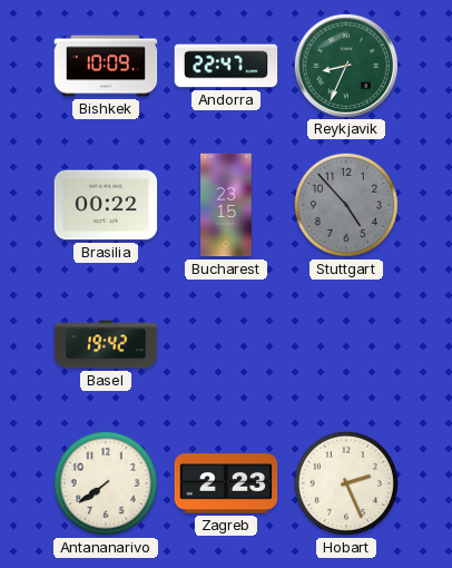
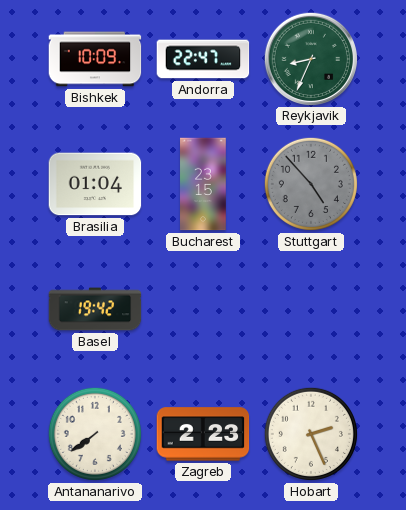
Brasilia: 00:22 -> 01:04 (95, 184)
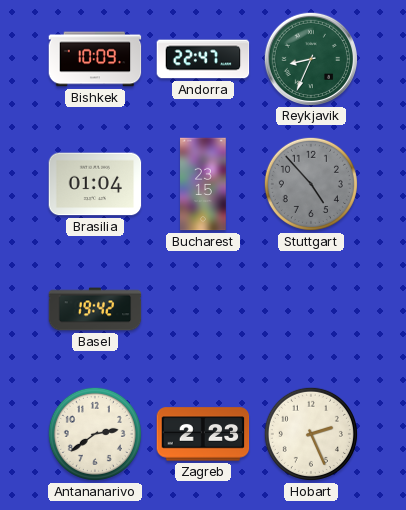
Antananarivo: 7:39 -> 2:39 (95, 434)
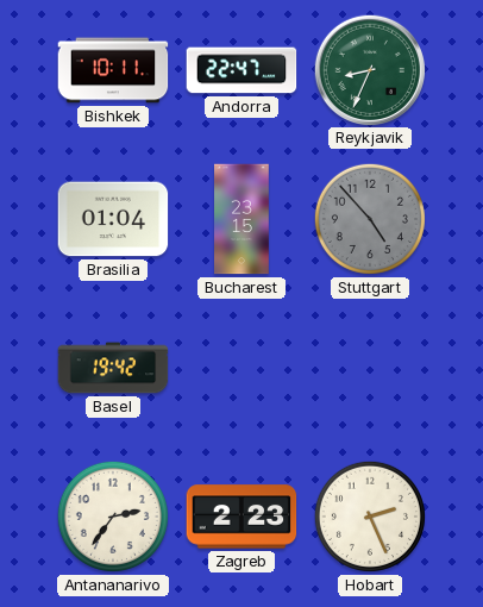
Bishkek: 10:09 -> 10:11 (113, 70)
Antananarivo: 2:39 -> 2:36 (113, 517)
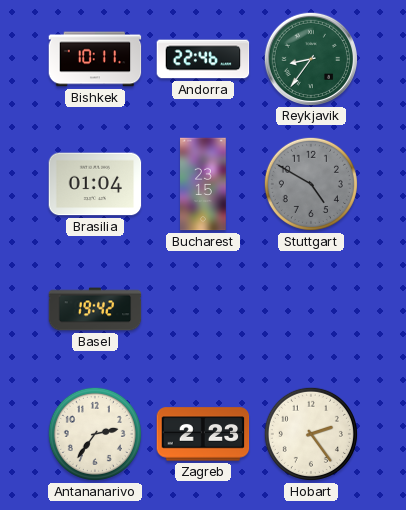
Andorra: 22:47 -> 22:46 (203, 59)
Reykjavik: 8:34 -> 8:36 (310, 58)
Stuttgart: 4:53 -> 4:50 (311, 184)
Hobart: 2:26 -> 2:24 (311, 434)
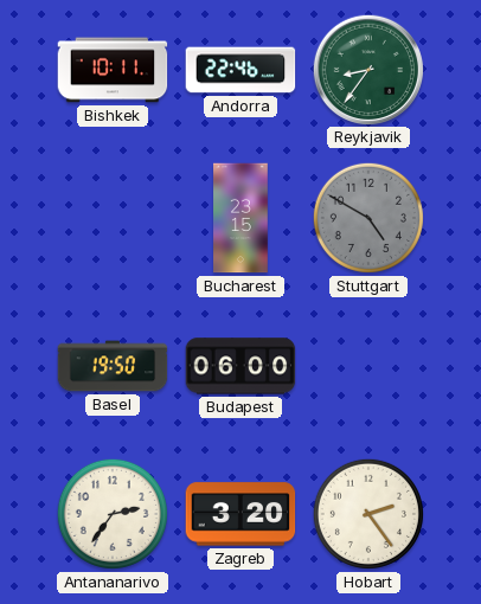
Brasilia: 01:04 -> none (95, 184)
Basel: 19:42 -> 19:50 (113, 366)
Budapest: none -> 06:00 (240, 366)
Zagreb: 2:23 -> 3:20 (240, 514)
